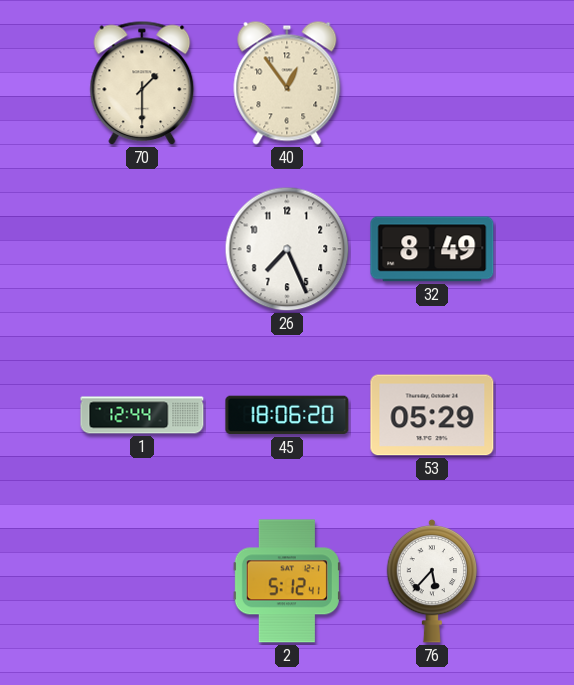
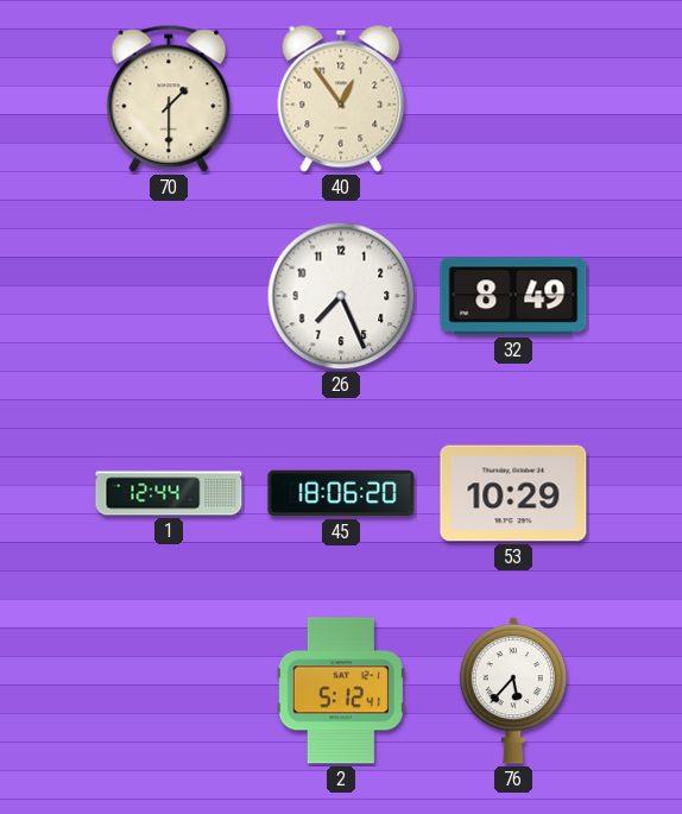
53: 05:29 -> 10:29 (513, 493)
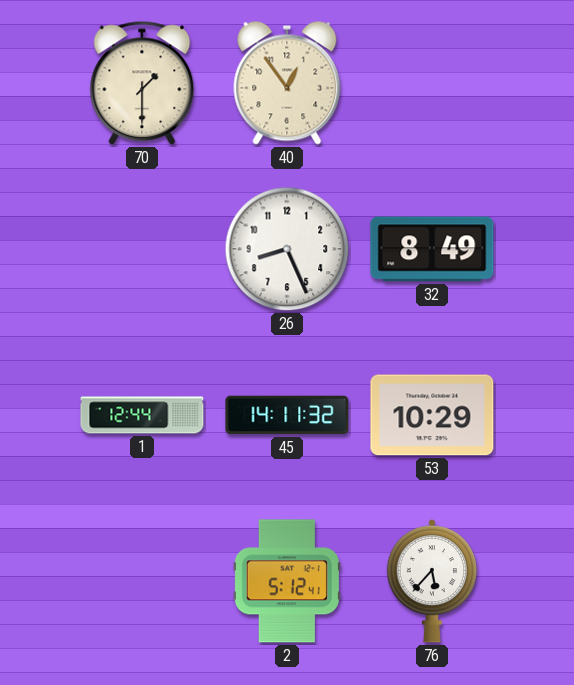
26: 7:26 -> 8:26 (287, 249)
45: 18:06 -> 14:11 (287, 415)
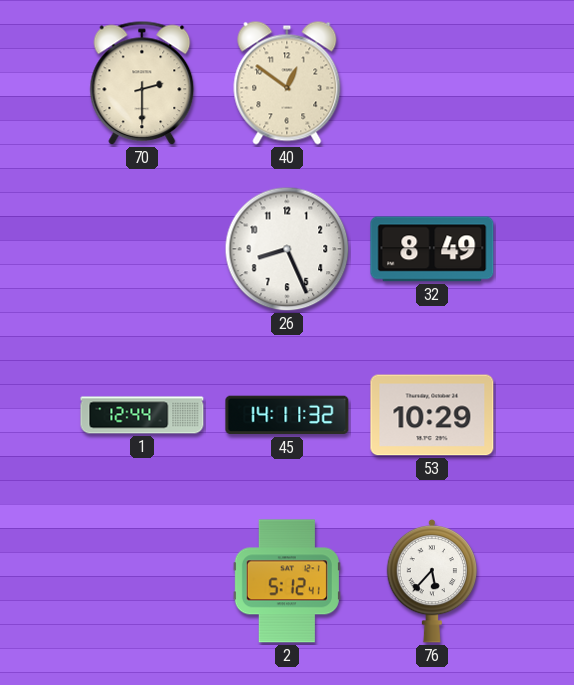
70: 1:30 -> 2:30 (142, 83)
40: 12:54 -> 12:51 (287, 83)
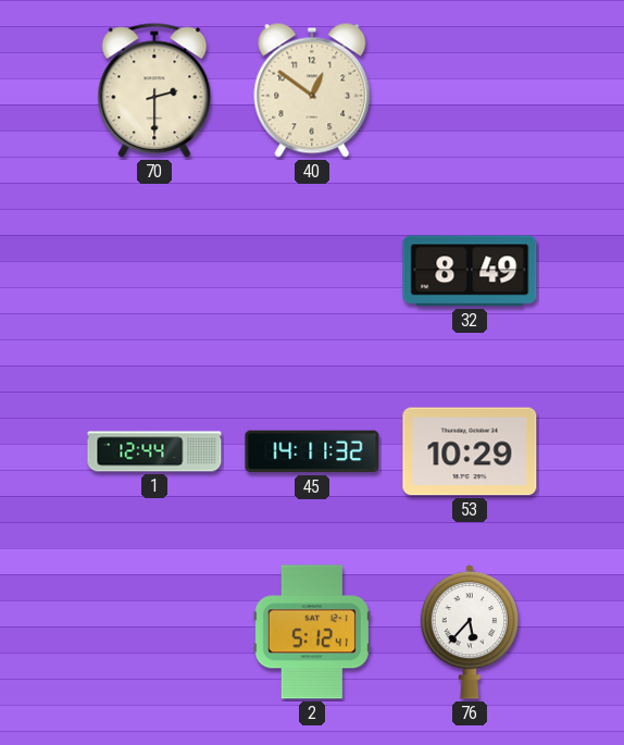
26: 8:26 -> none (287, 249)
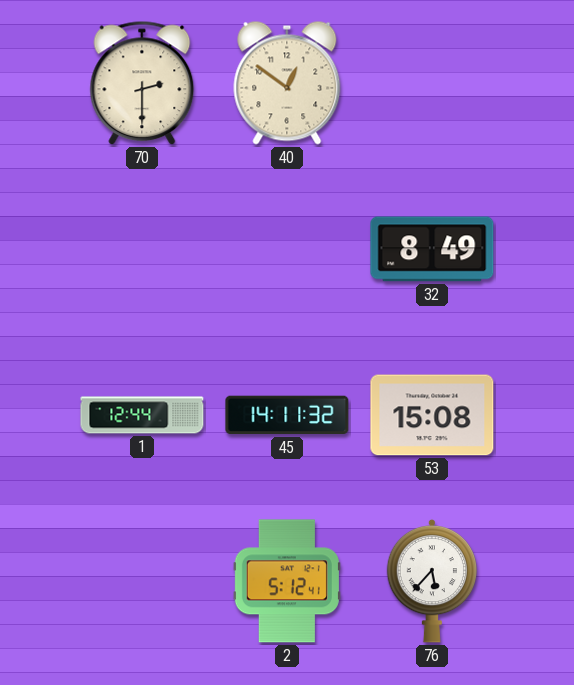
53: 10:29 -> 15:08 (432, 415)
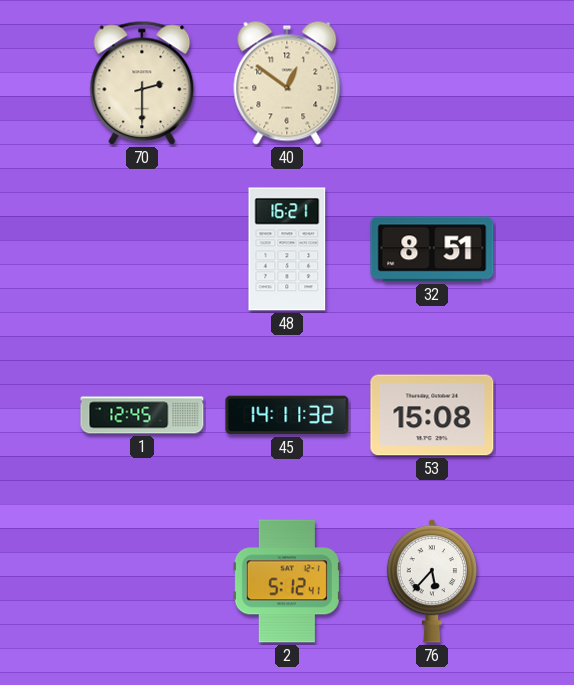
48: none -> 16:21 (287, 249)
32: 8:49 -> 8:51 (432, 249)
1: 12:44 -> 12:45 (142, 415)
